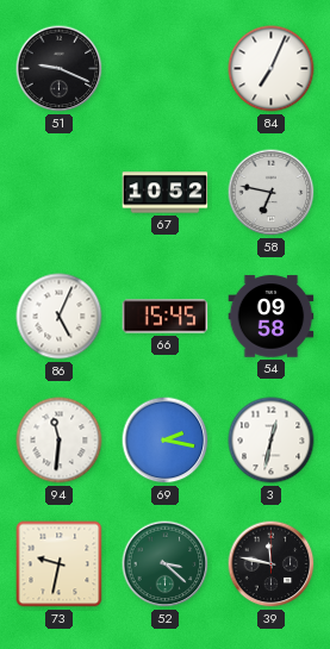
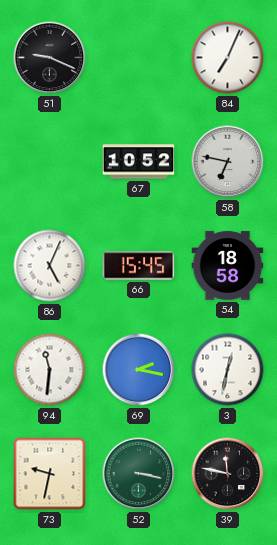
54: 09:58 -> 18:58 (228, 266)
52: 3:22 -> 3:17 (139, 474)
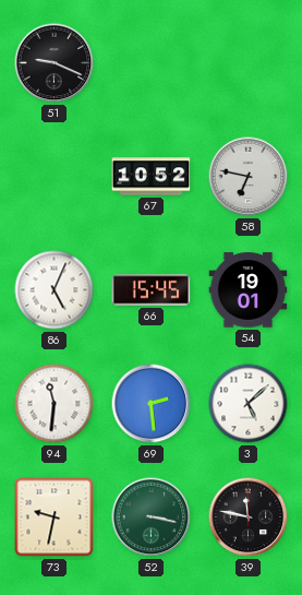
84: 7:04 -> none (228, 58)
54: 18:58 -> 19:01 (249, 290)
69: 2:17 -> 2:29 (152, 404)
3: 12:32 -> 5:08 (249, 404)
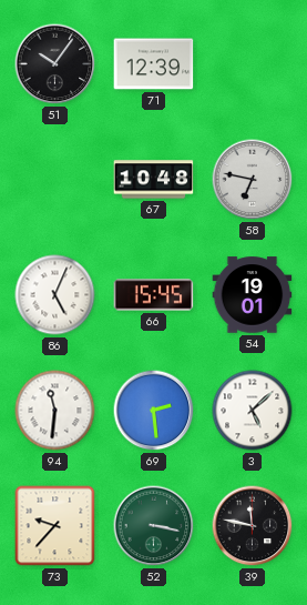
51: 9:19 -> 10:06 (55, 64)
71: none -> 12:39 (154, 64)
67: 10:52 -> 10:48 (154, 180)
73: 9:32 -> 9:37 (55, 526)
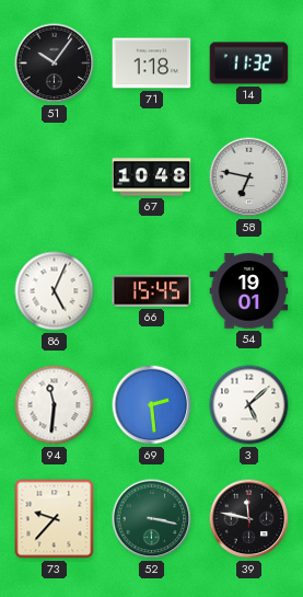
71: 12:39 -> 1:18 (152, 64)
14: none -> 11:32 (249, 64)
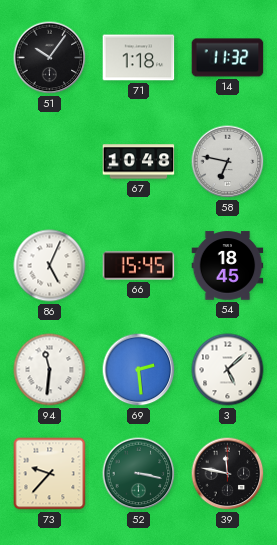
54: 19:01 -> 18:45 (228, 266)
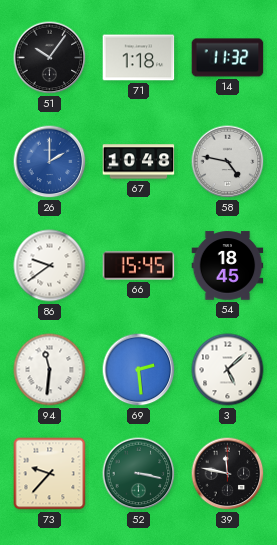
26: none -> 2:00 (50, 162)
58: 6:47 -> 4:47 (228, 162)
86: 5:04 -> 9:39 (50, 266)
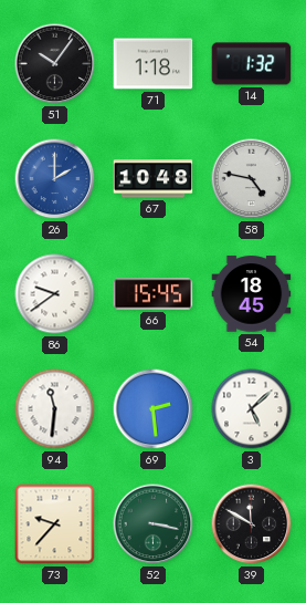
14: 11:32 -> 1:32 (252, 64)
39: 11:47 -> 11:50 (252, 524)
